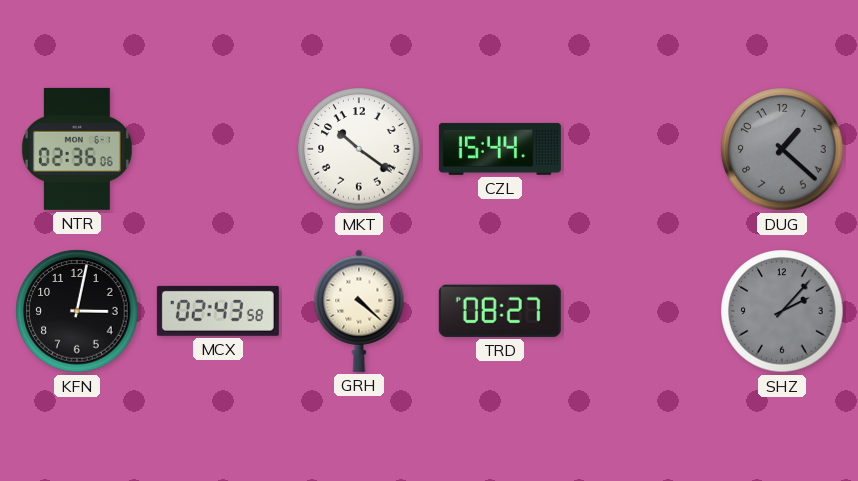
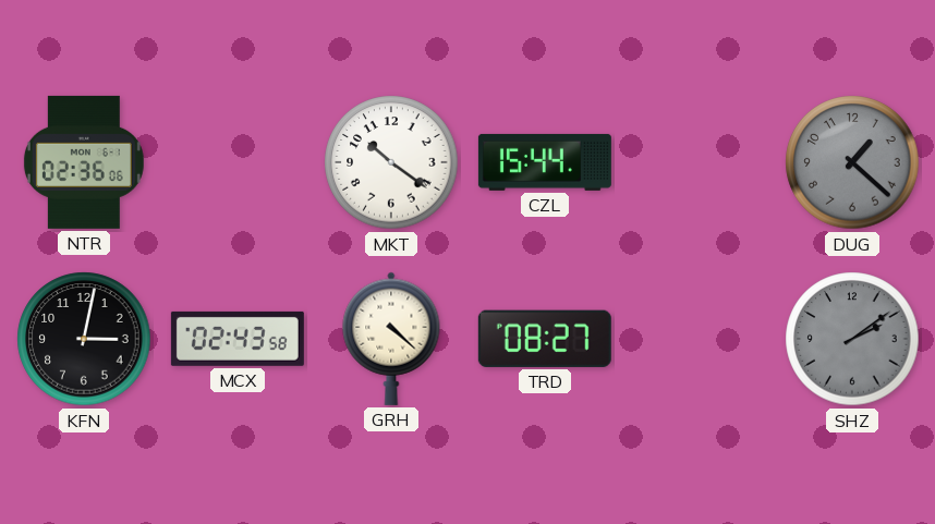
SHZ: 2:07 -> 2:09 (852, 339)
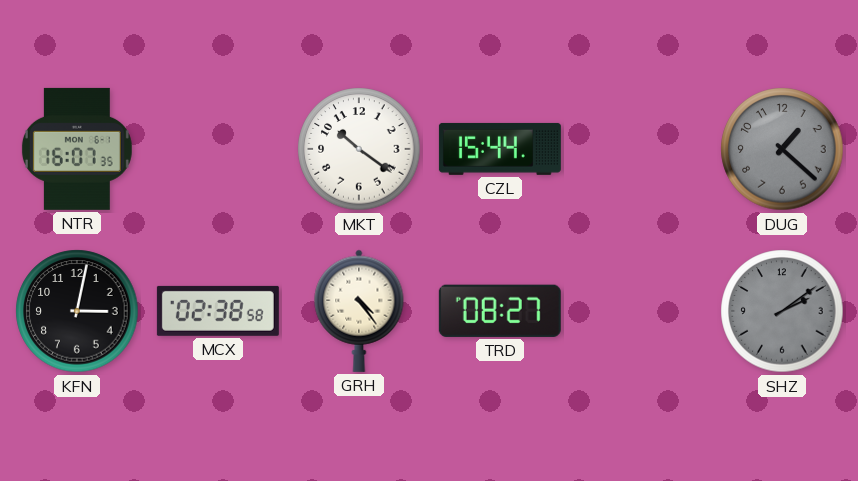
NTR: 02:36 -> 16:07 (77, 149)
MCX: 02:43 -> 02:38 (218, 311)
GRH: 4:22 -> 4:24 (359, 311)
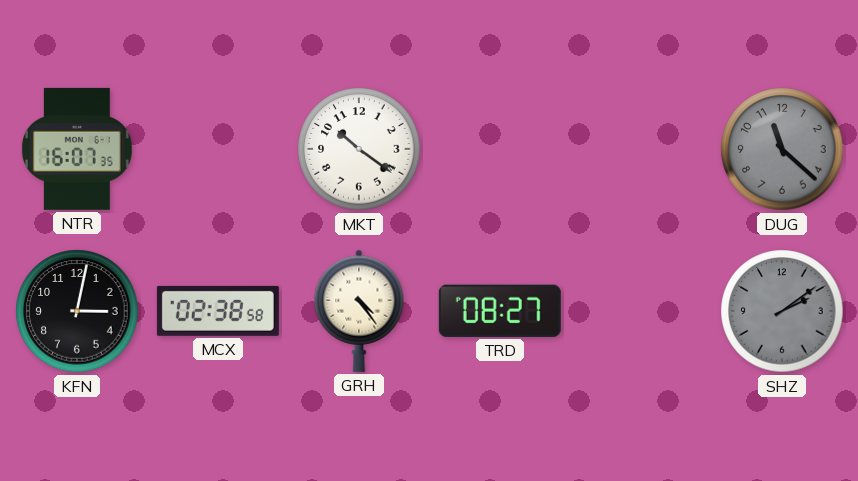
CZL: 15:44 -> none (500, 149)
DUG: 1:22 -> 11:22 (782, 149)
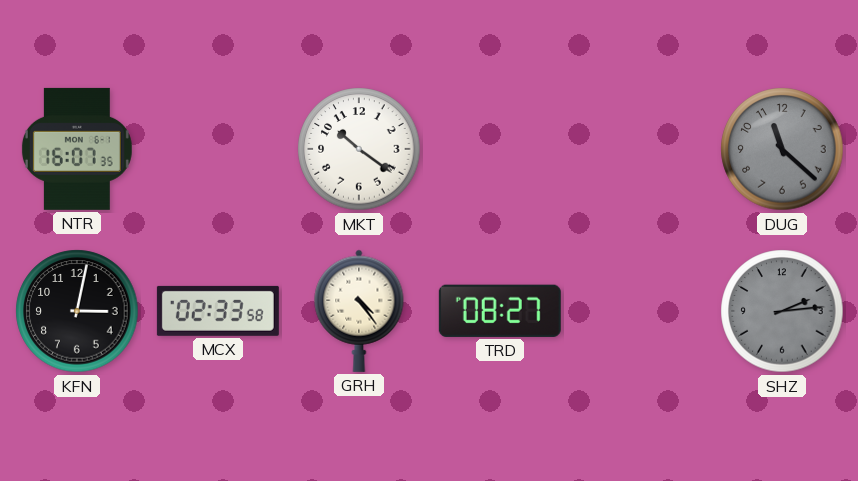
MCX: 02:38 -> 02:33 (218, 311)
SHZ: 2:09 -> 2:14 (782, 311)
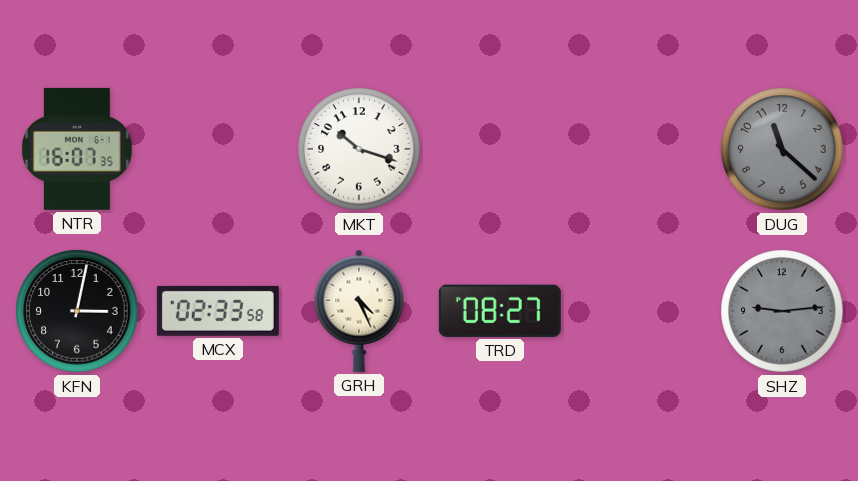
MKT: 10:21 -> 10:18 (359, 149)
GRH: 4:24 -> 4:26 (359, 311)
SHZ: 2:14 -> 9:14 (782, 311)
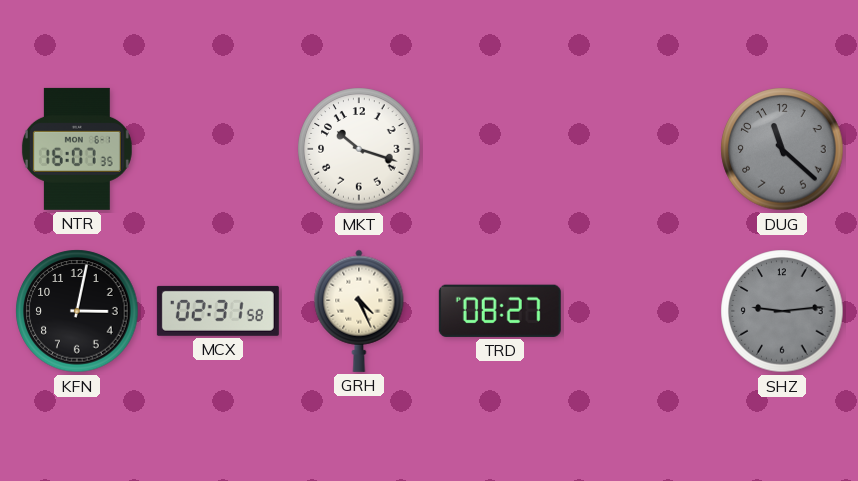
MCX: 02:33 -> 02:31 (218, 311)
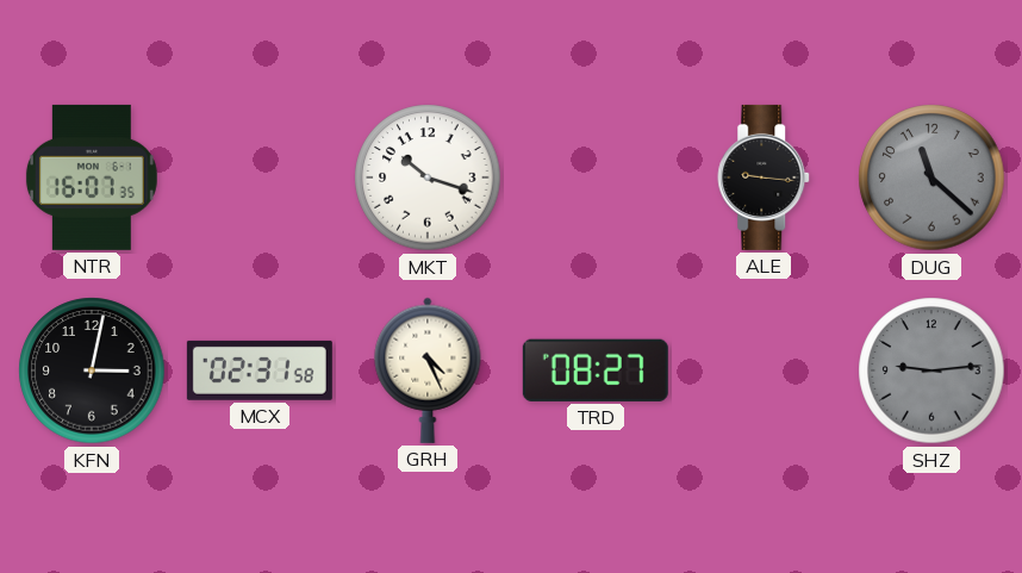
ALE: none -> 9:16 (765, 177)
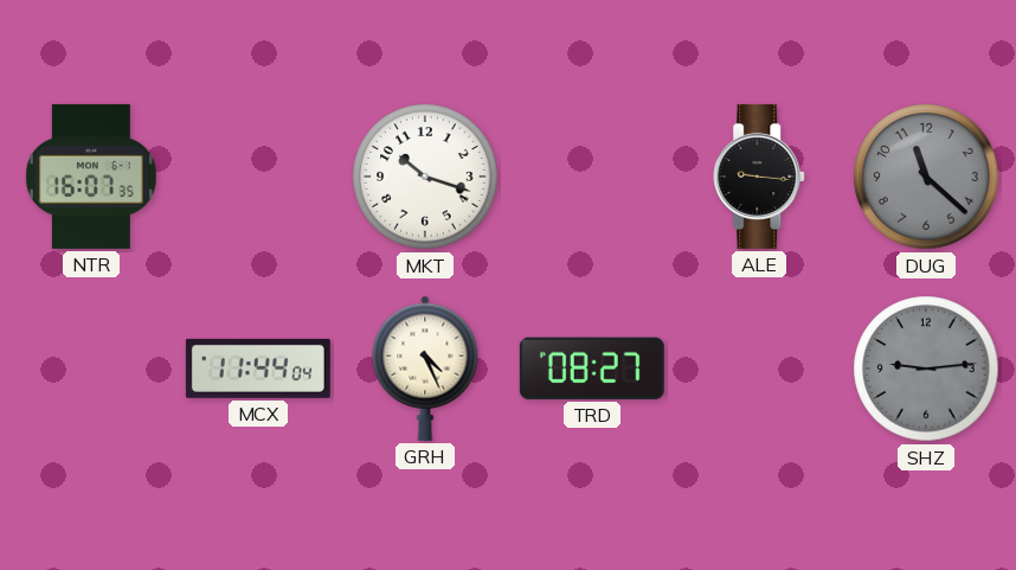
KFN: 3:02 -> none (92, 370)
MCX: 02:31 -> 11:44 (258, 369)
